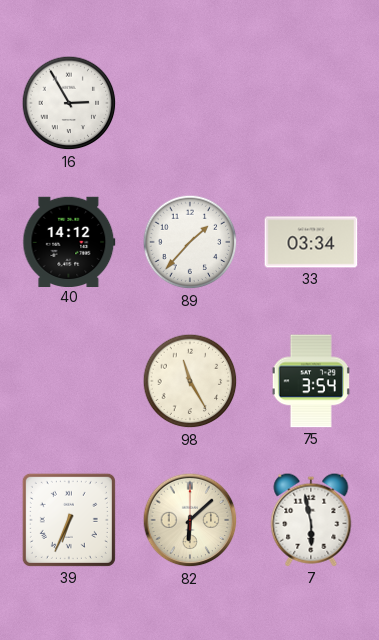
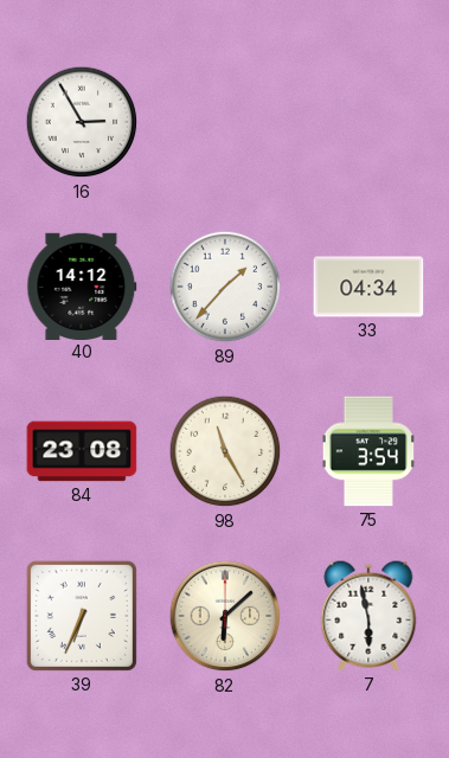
33: 03:34 -> 04:34 (368, 287)
84: none -> 23:08 (82, 451)
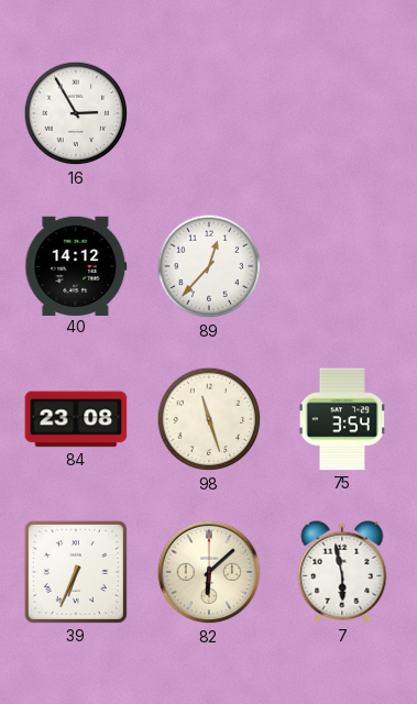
89: 1:37 -> 12:37 (209, 266)
33: 04:34 -> none (368, 287)
98: 11:25 -> 11:27 (209, 419)
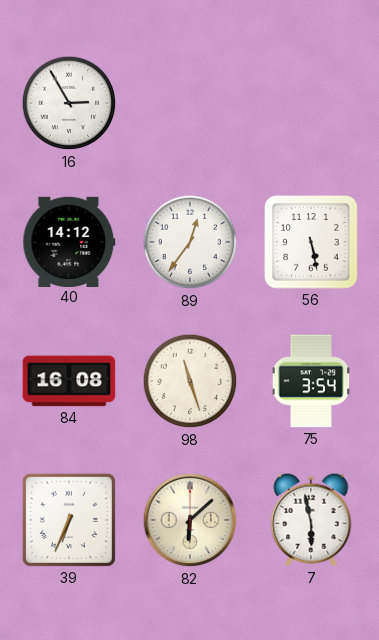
89: 12:37 -> 12:36 (190, 242)
56: none -> 5:28 (311, 242)
84: 23:08 -> 16:08 (69, 381)
